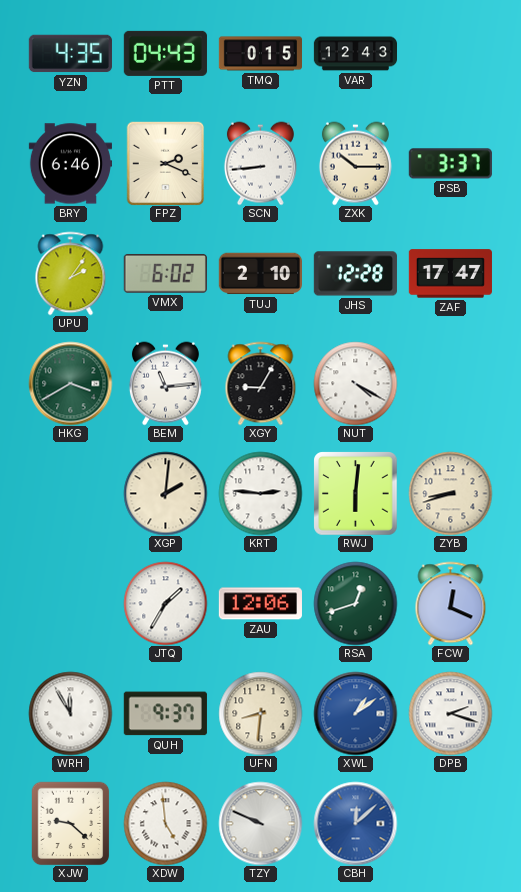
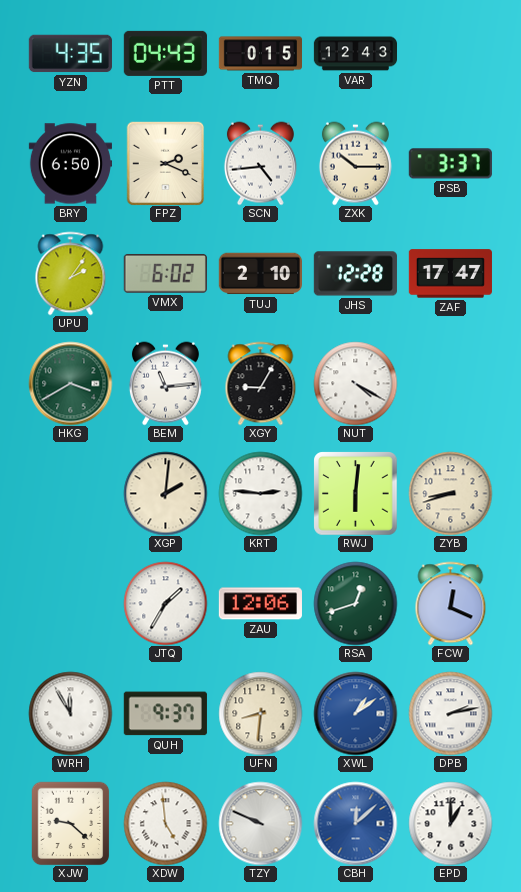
BRY: 6:46 -> 6:50 (70, 164)
SCN: 8:44 -> 4:44 (260, 163)
DPB: 2:18 -> 2:13 (450, 713)
EPD: none -> 1:00 (450, 823)
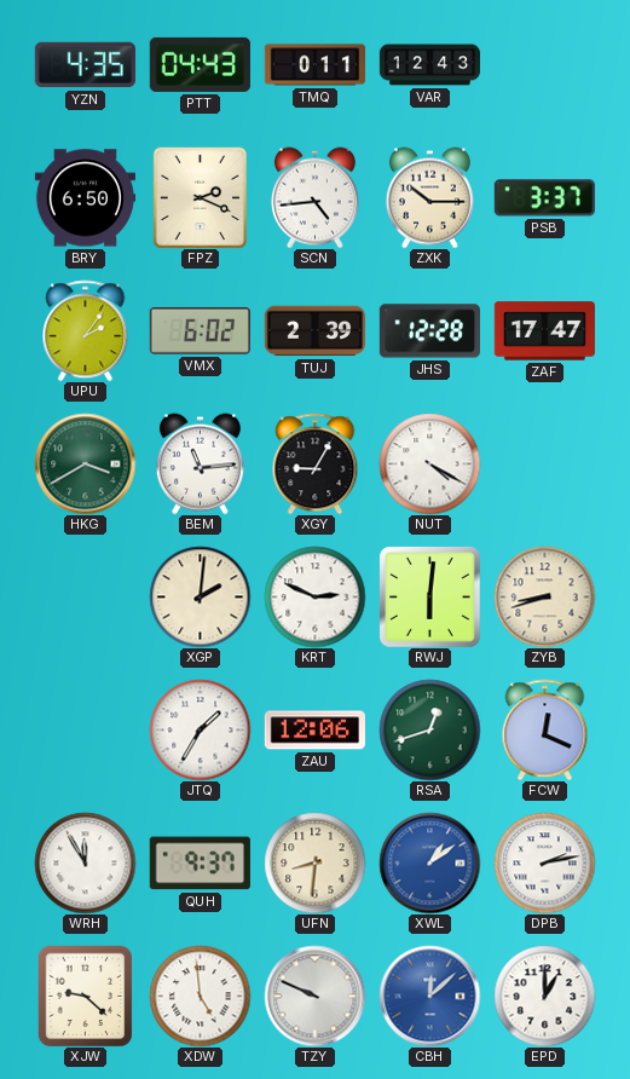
TMQ: 0:15 -> 0:11 (314, 65)
TUJ: 2:10 -> 2:39 (314, 331)
KRT: 2:46 -> 2:49 (314, 596)
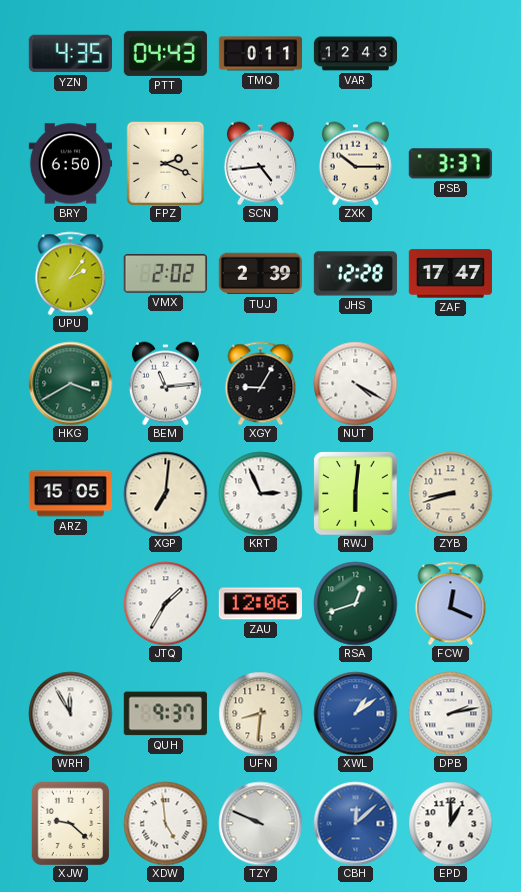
VMX: 6:02 -> 2:02 (165, 273)
ARZ: none -> 15:05 (70, 494)
XGP: 2:01 -> 7:01 (165, 493)
KRT: 2:49 -> 2:56 (260, 493)
